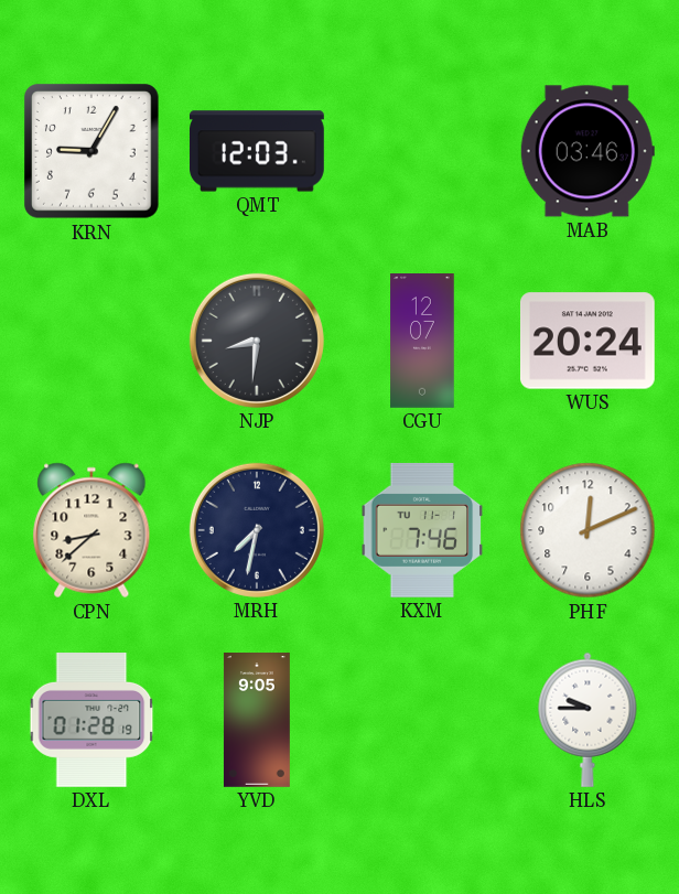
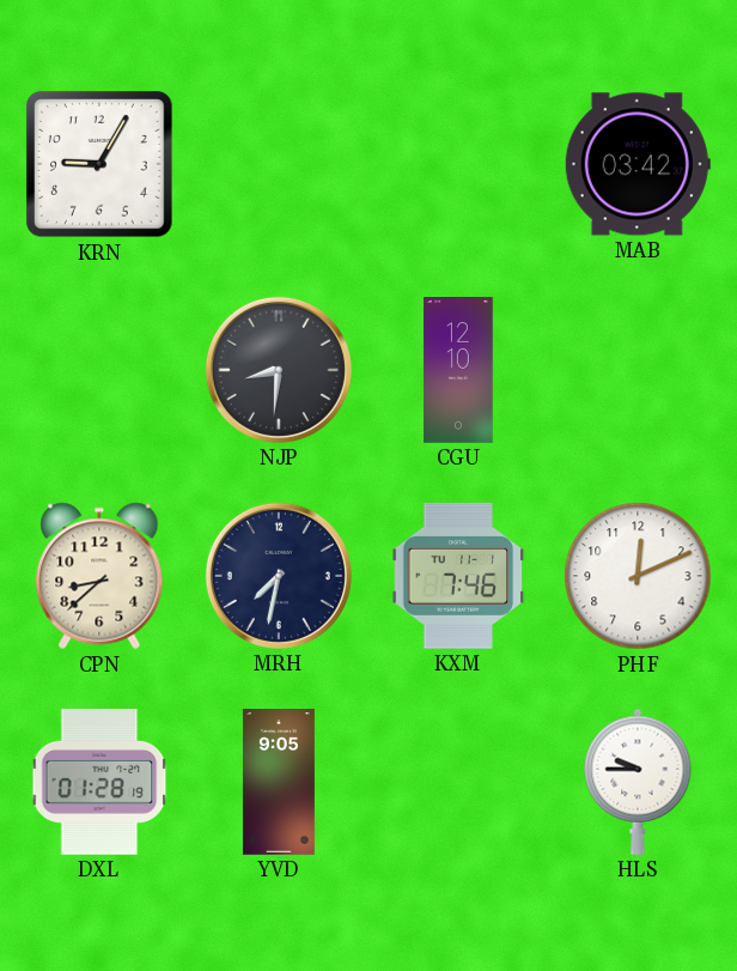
QMT: 12:03 -> none (258, 151)
MAB: 03:46 -> 03:42 (638, 164)
CGU: 12:07 -> 12:10 (458, 371)
WUS: 20:24 -> none (588, 341)
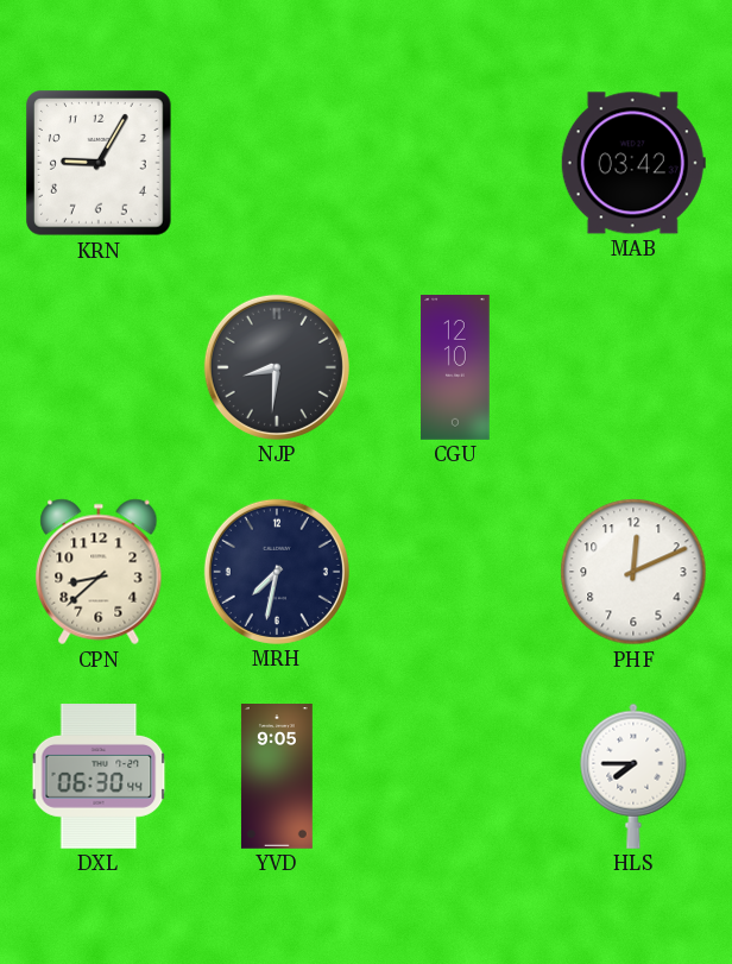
KXM: 7:46 -> none (458, 576)
DXL: 01:28 -> 06:30 (99, 777)
HLS: 9:45 -> 7:45 (633, 776)
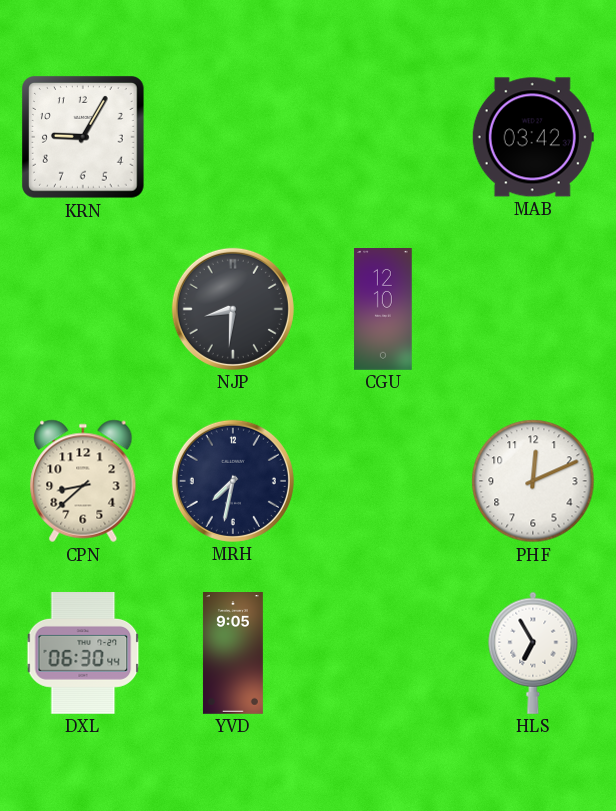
HLS: 7:45 -> 6:55 (533, 653)
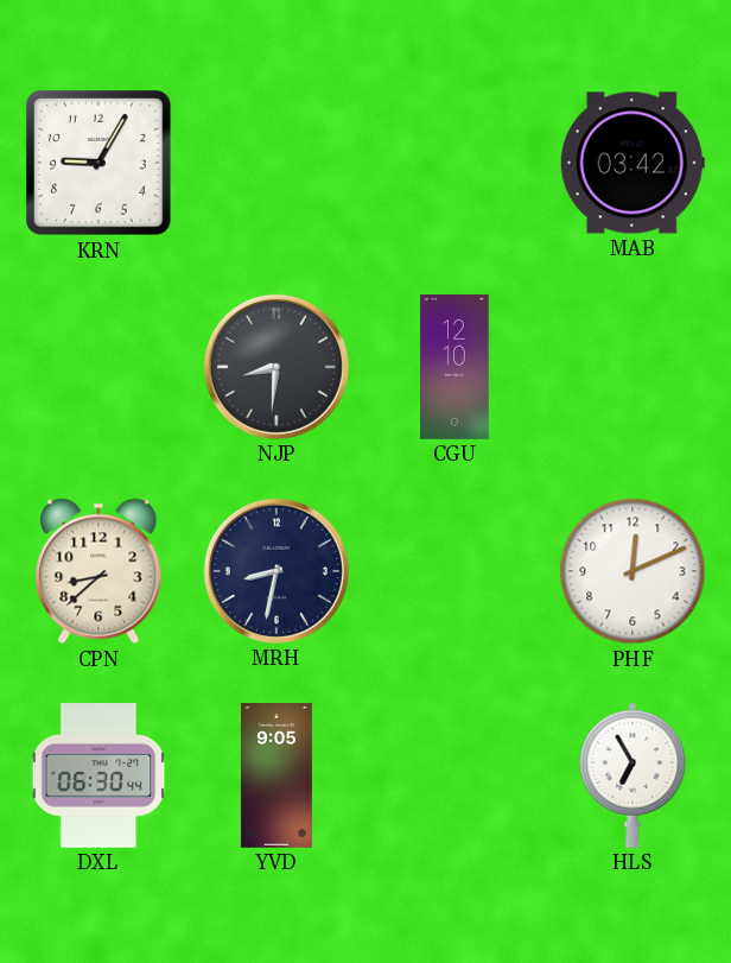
MRH: 7:32 -> 8:32 (276, 571)
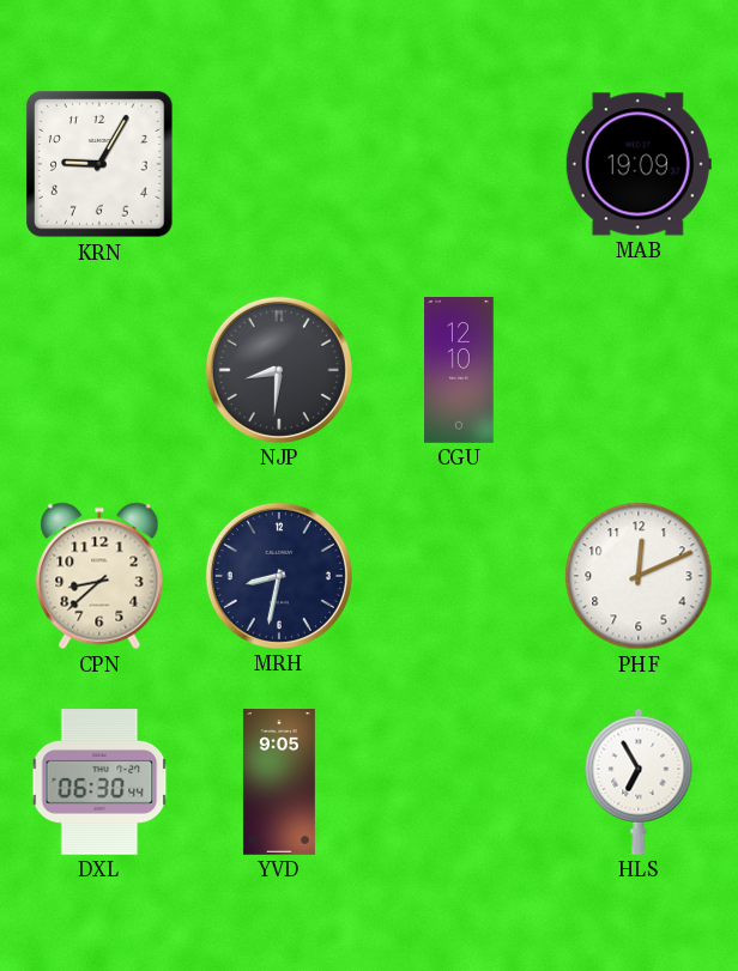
MAB: 03:42 -> 19:09 (639, 164)
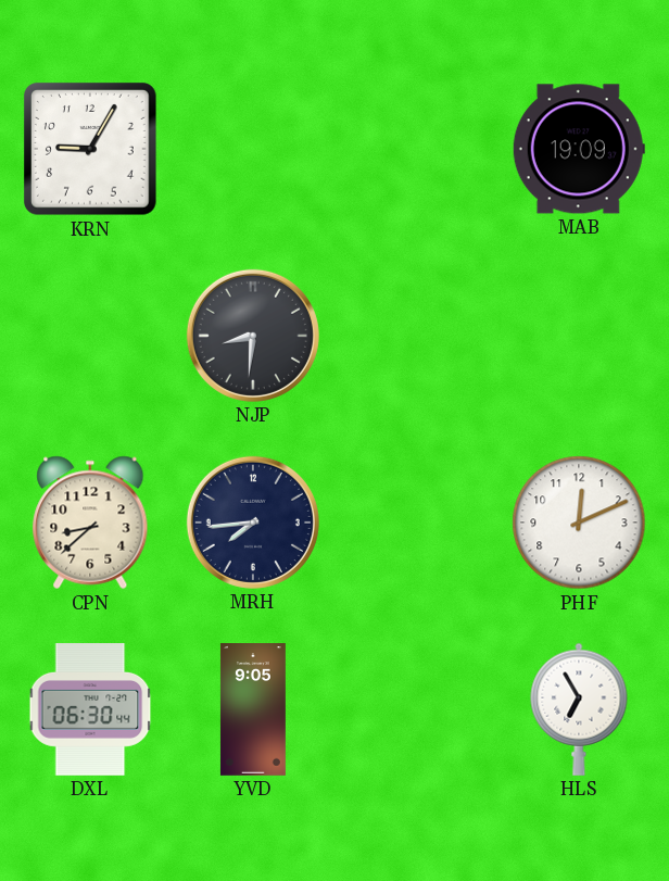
CGU: 12:10 -> none (459, 371)
MRH: 8:32 -> 7:44 (253, 523)
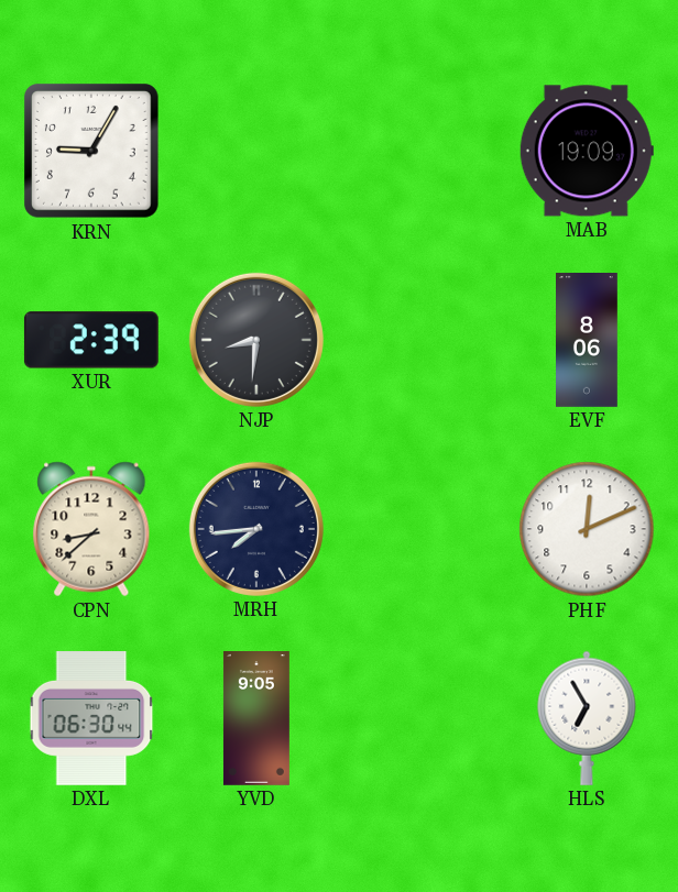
XUR: none -> 2:39 (91, 340)
EVF: none -> 8:06 (587, 341)
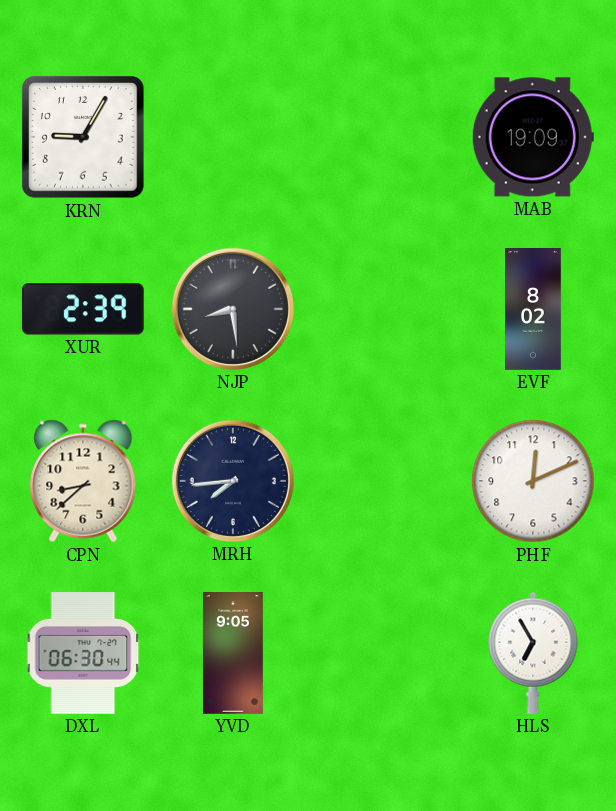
NJP: 8:31 -> 8:29 (233, 309)
EVF: 8:06 -> 8:02 (533, 310)
